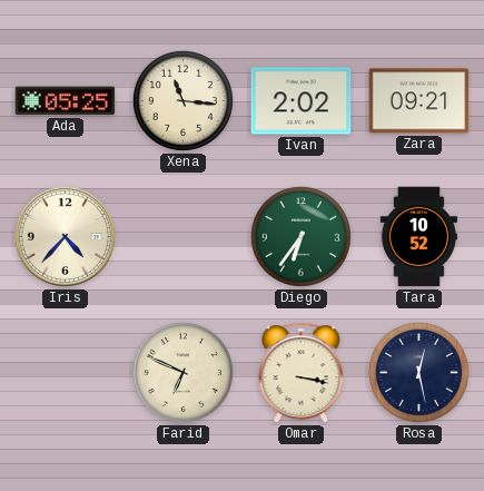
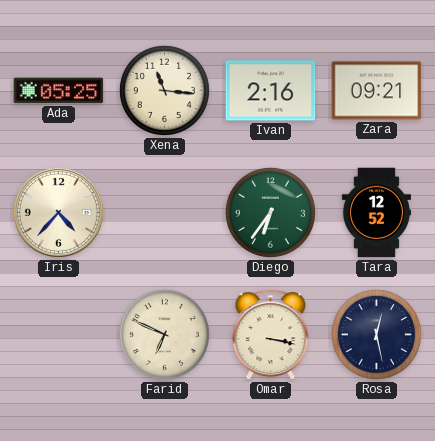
Ivan: 2:02 -> 2:16 (271, 91)
Tara: 10:52 -> 12:52 (376, 213)
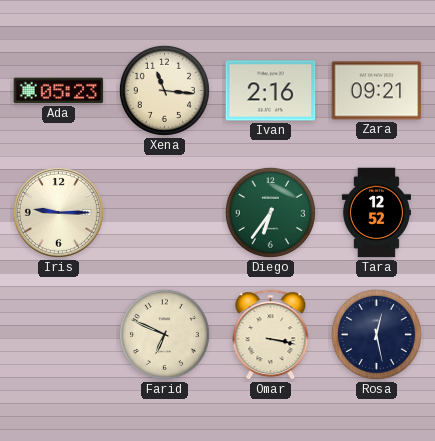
Ada: 05:25 -> 05:23 (59, 91)
Iris: 4:37 -> 9:15 (58, 212)
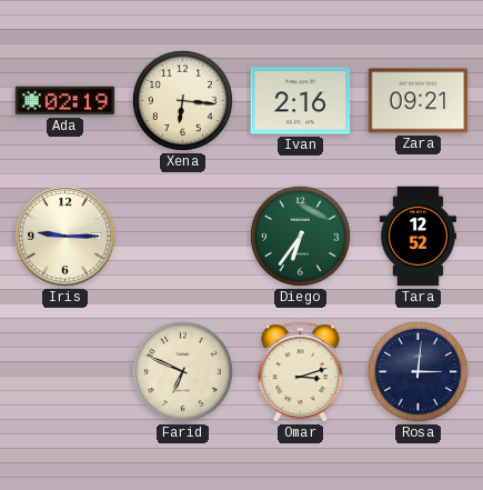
Ada: 05:23 -> 02:19 (66, 101)
Xena: 11:16 -> 6:16 (182, 100)
Omar: 3:17 -> 3:12 (301, 372)
Rosa: 12:28 -> 3:01 (417, 371)
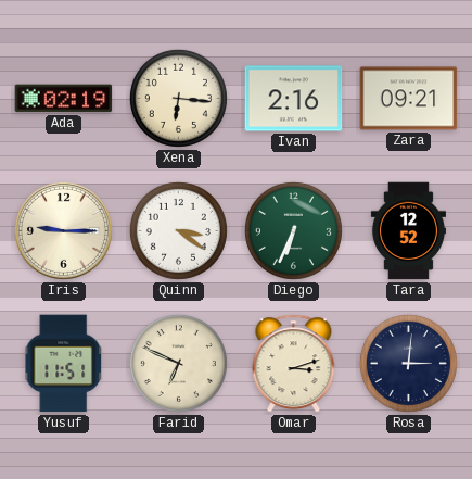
Quinn: none -> 3:21 (178, 230)
Diego: 6:36 -> 6:34 (293, 230)
Yusuf: none -> 11:51 (63, 364)
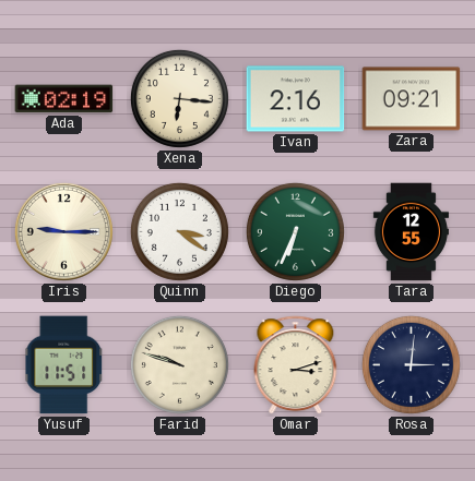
Tara: 12:52 -> 12:55 (411, 232)
Farid: 6:49 -> 9:48 (179, 364)
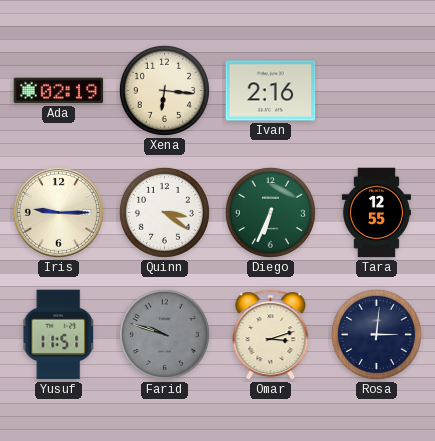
Zara: 09:21 -> none (412, 99)
Farid dial: cream -> grey (164, 334)
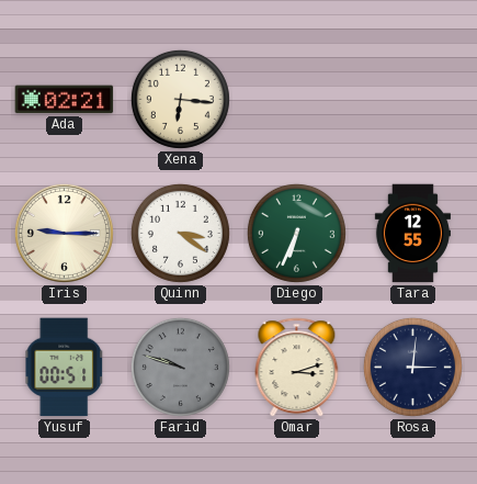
Ada: 02:19 -> 02:21 (65, 100)
Ivan: 2:16 -> none (271, 91)
Yusuf: 11:51 -> 00:51 (64, 368)
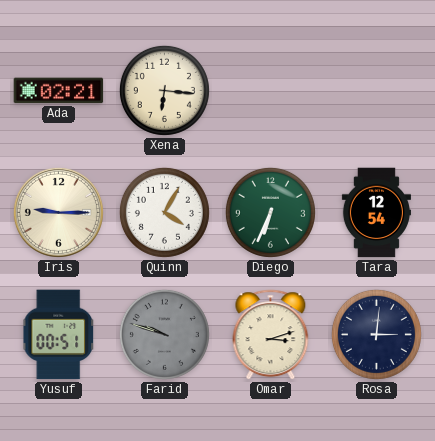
Quinn: 3:21 -> 4:05 (164, 212)
Tara: 12:55 -> 12:54 (376, 213)
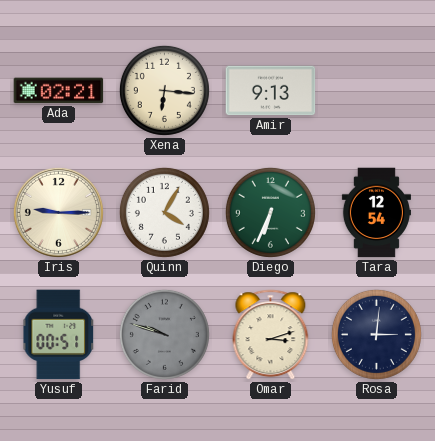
Amir: none -> 9:13 (271, 91)
